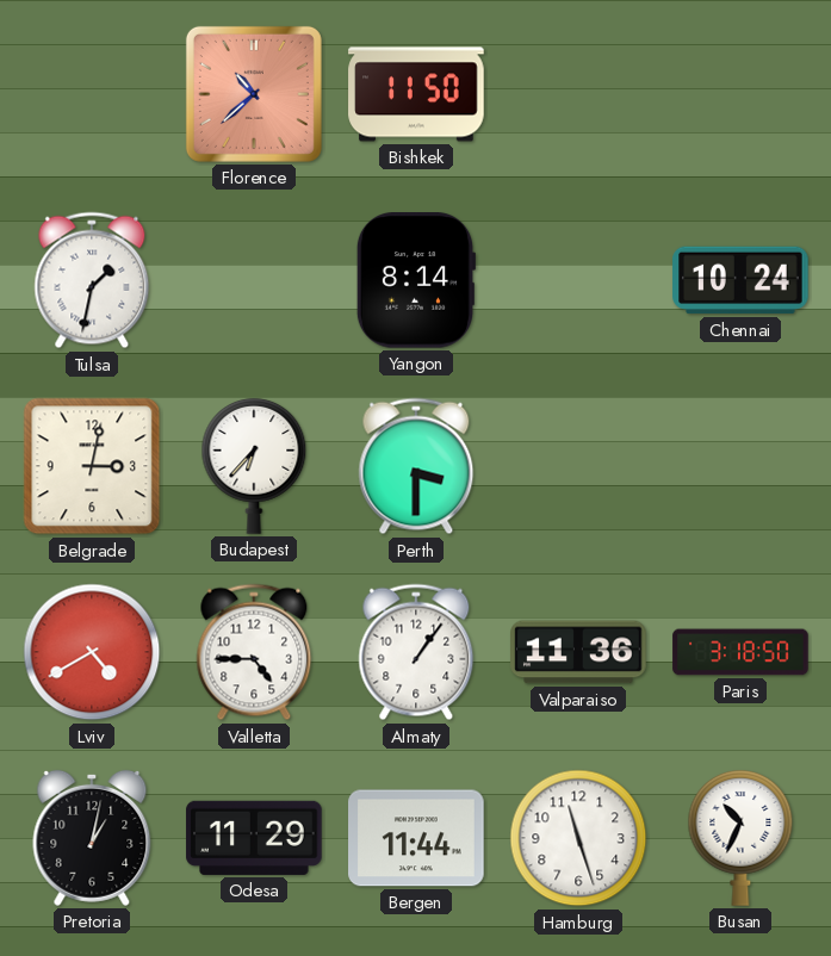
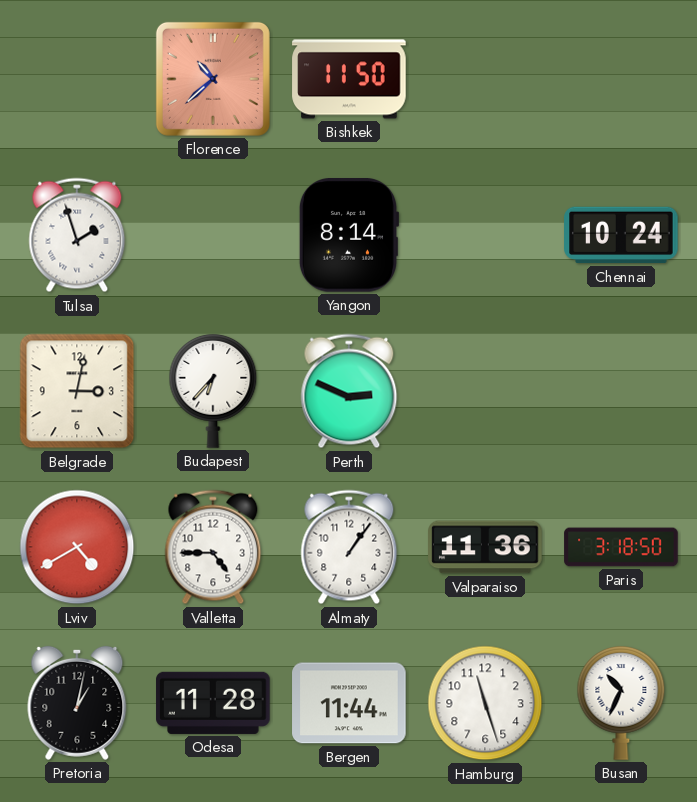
Tulsa: 1:32 -> 1:57 (77, 235)
Perth: 3:30 -> 2:49 (349, 391)
Odesa: 11:29 -> 11:28 (213, 703)
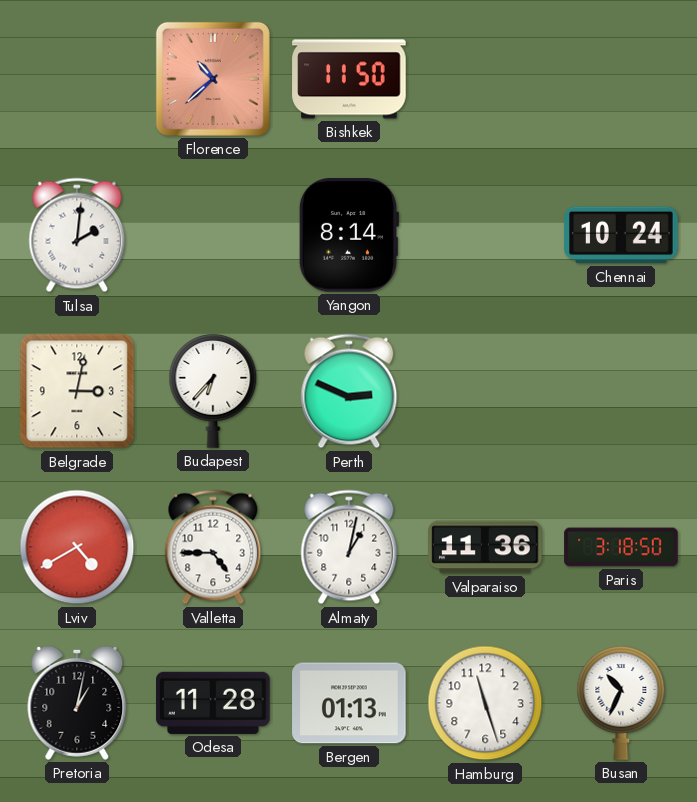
Tulsa: 1:57 -> 2:01 (77, 235)
Almaty: 1:06 -> 1:02 (349, 547)
Bergen: 11:44 -> 01:13 (349, 703)
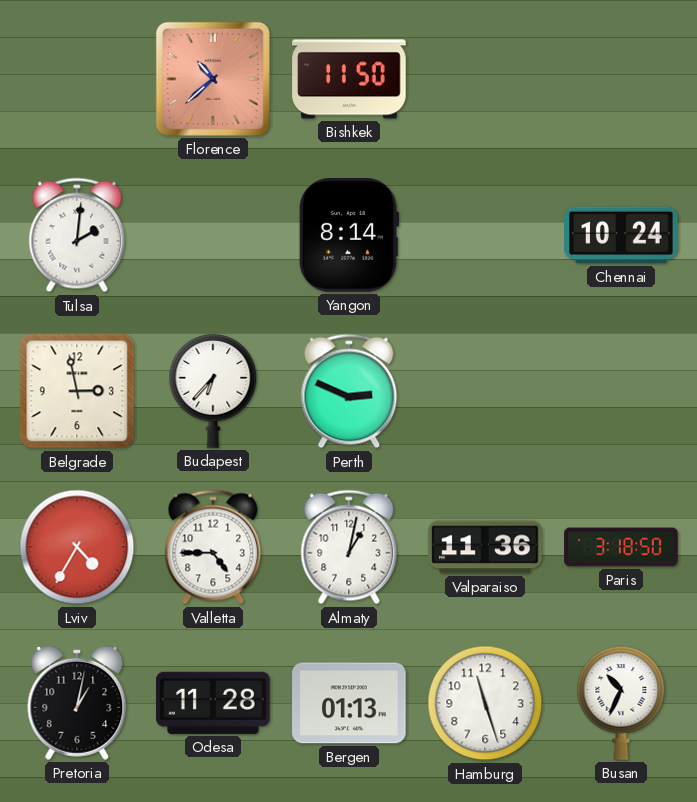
Belgrade: 3:02 -> 2:58 (77, 391)
Lviv: 4:40 -> 4:35 (77, 547)
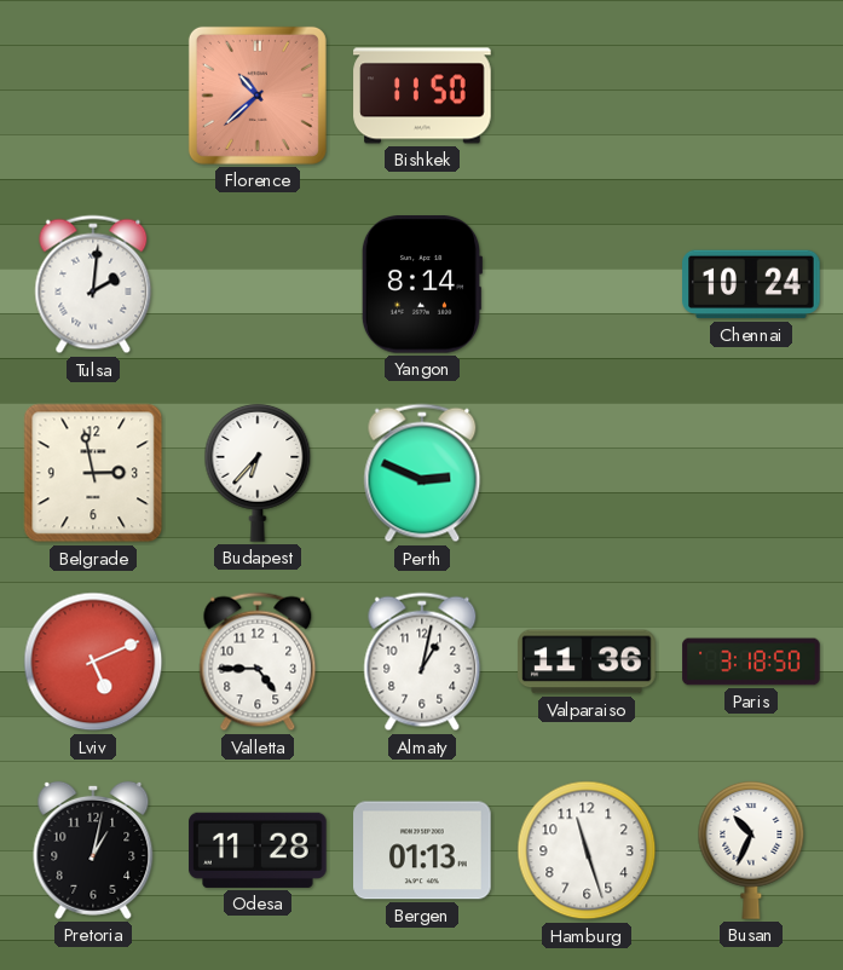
Lviv: 4:35 -> 5:11 (93, 662)
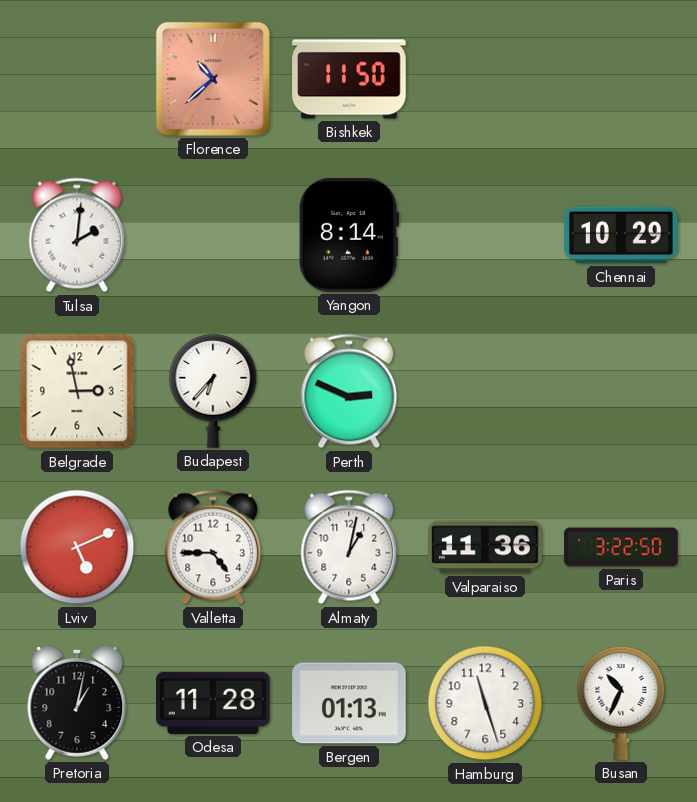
Chennai: 10:24 -> 10:29 (621, 235)
Paris: 3:18 -> 3:22 (621, 547)
